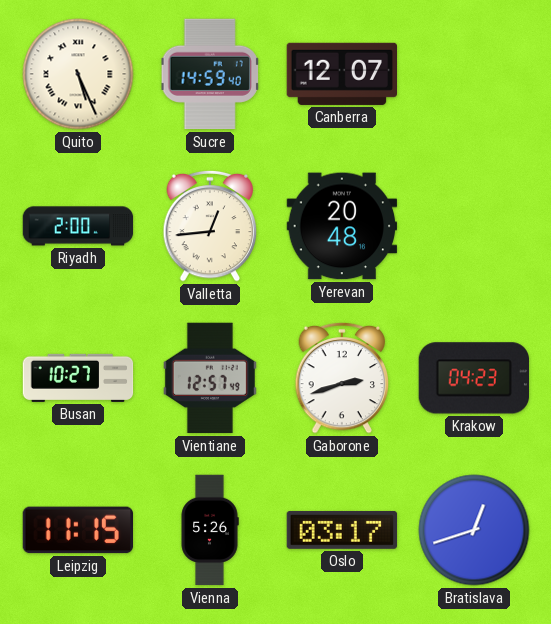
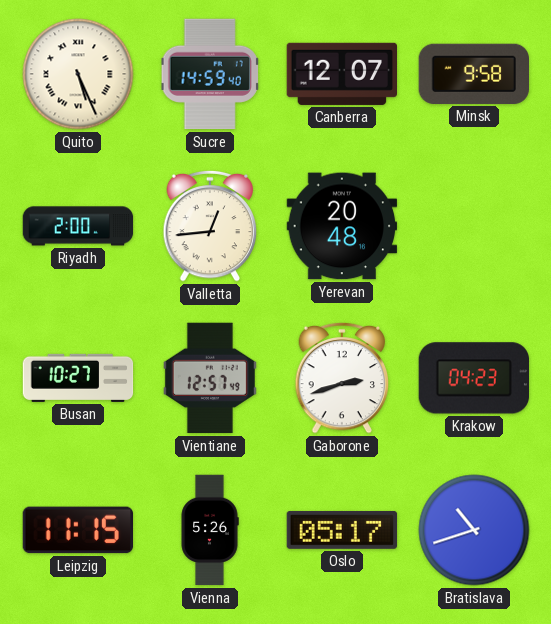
Minsk: none -> 9:58 (473, 74)
Oslo: 03:17 -> 05:17 (342, 530)
Bratislava: 12:42 -> 10:42 (474, 530)
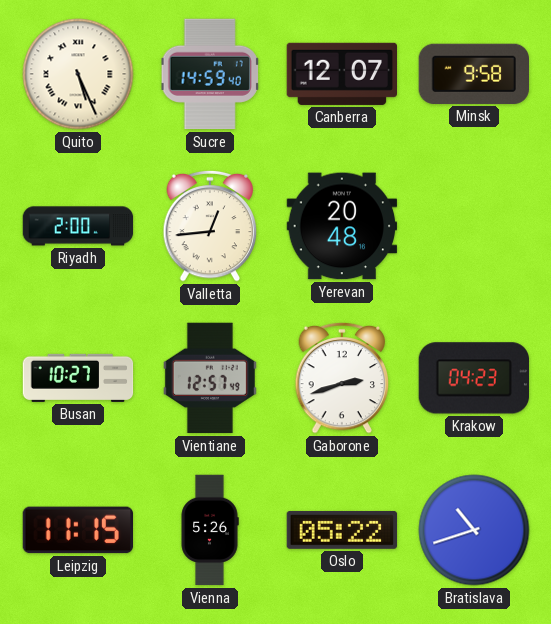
Oslo: 05:17 -> 05:22 (342, 530)
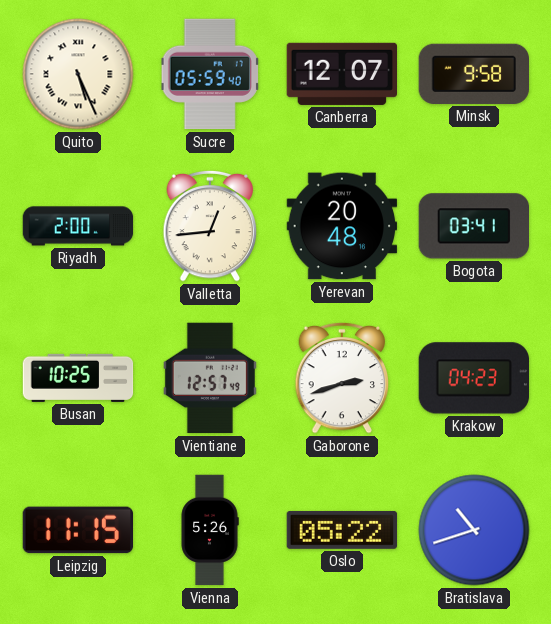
Sucre: 14:59 -> 05:59 (210, 74)
Bogota: none -> 03:41 (473, 226)
Busan: 10:27 -> 10:25 (78, 378)
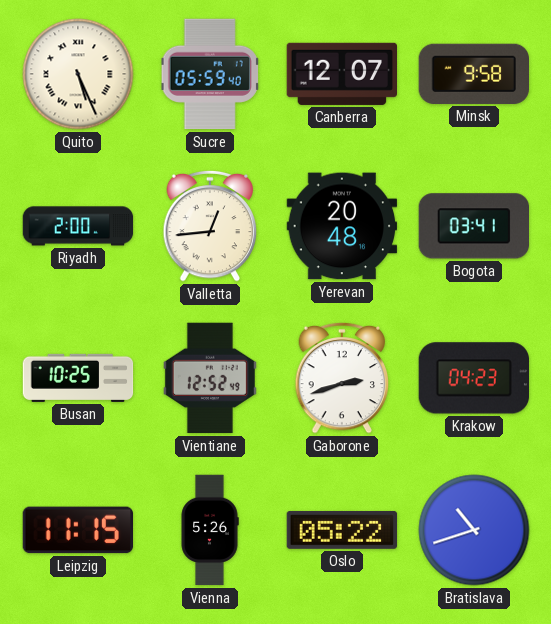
Vientiane: 12:57 -> 12:52 (210, 378)
